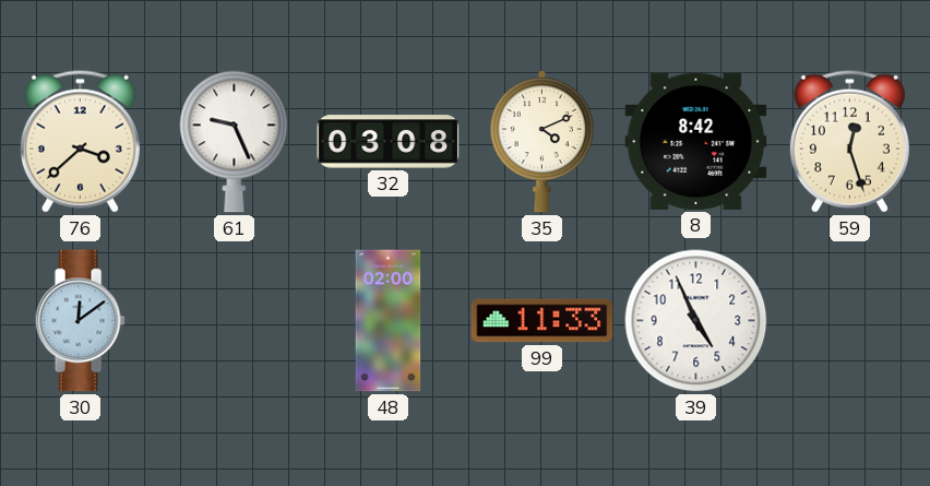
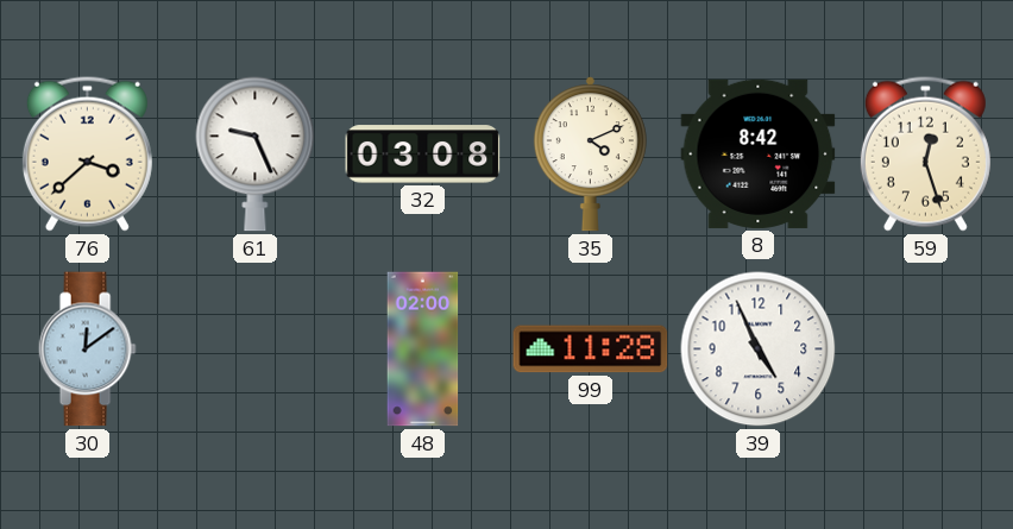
99: 11:33 -> 11:28 (591, 349)
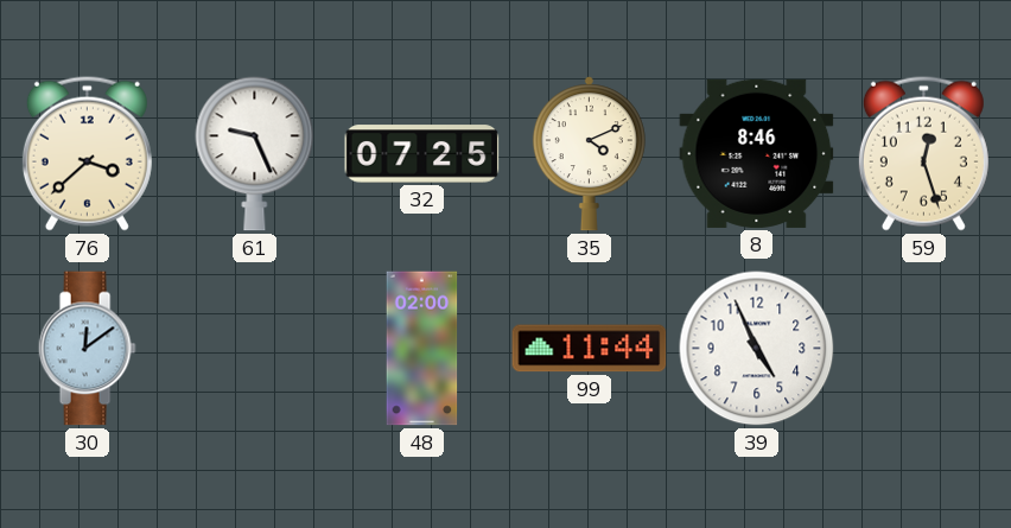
32: 03:08 -> 07:25 (422, 154)
8: 8:42 -> 8:46 (757, 153)
99: 11:28 -> 11:44 (590, 349)
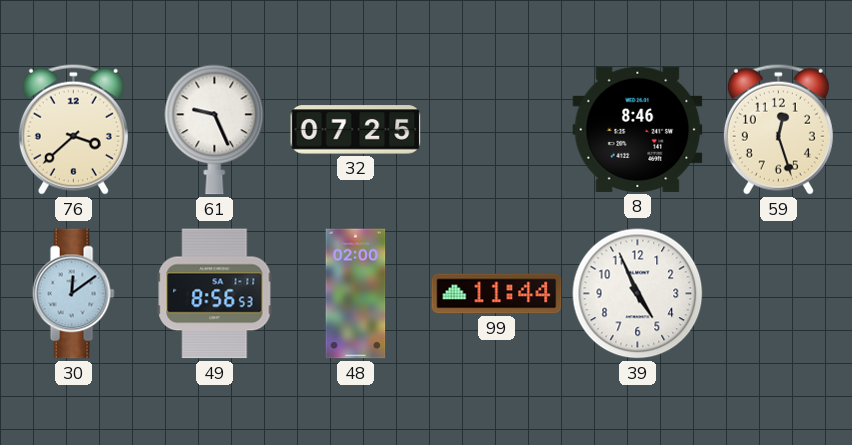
35: 4:11 -> none (589, 154)
49: none -> 8:56 (215, 294)
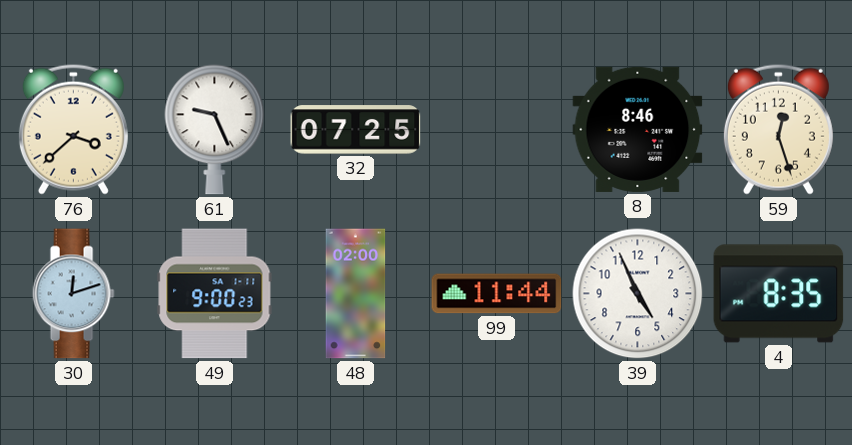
30: 12:09 -> 12:12 (73, 294)
49: 8:56 -> 9:00 (215, 294)
4: none -> 8:35 (779, 294)
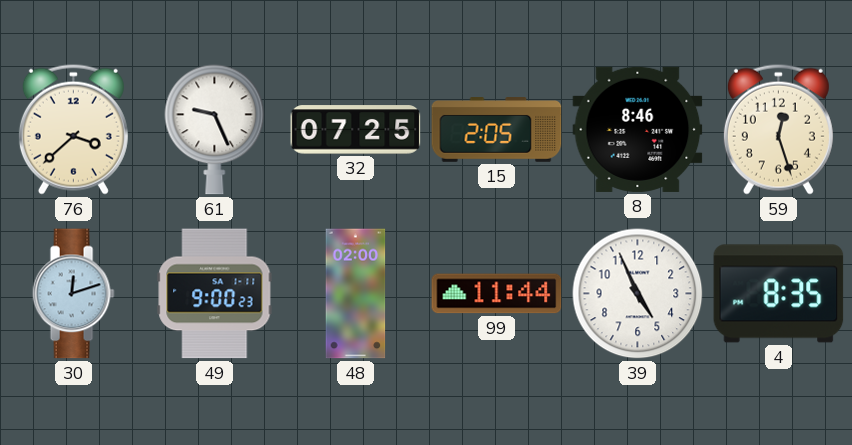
15: none -> 2:05 (497, 130)
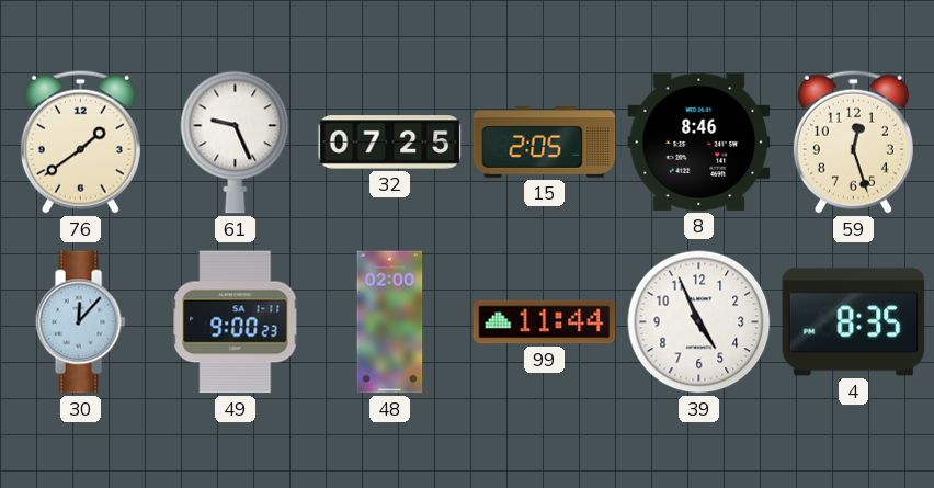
76: 3:38 -> 1:39 (80, 141)
30: 12:12 -> 12:07 (80, 322)
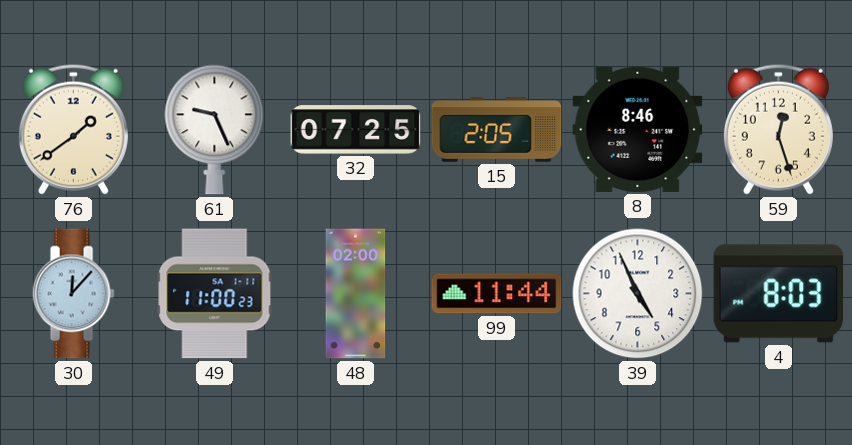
49: 9:00 -> 11:00 (215, 294)
4: 8:35 -> 8:03 (779, 294)
